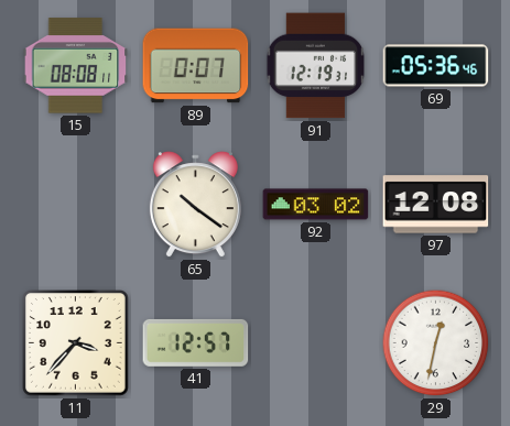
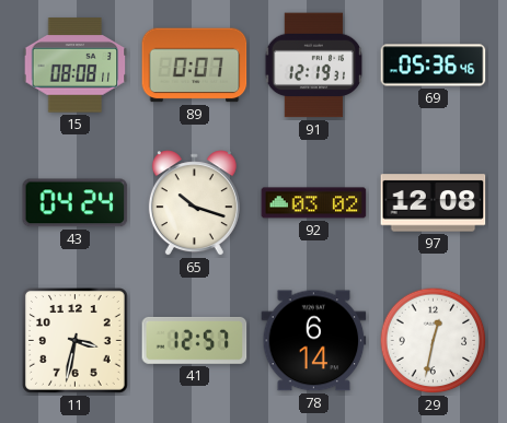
43: none -> 04:24 (76, 203)
65: 10:21 -> 10:18 (194, 203)
11: 3:37 -> 3:32 (76, 341)
78: none -> 6:14 (314, 341)
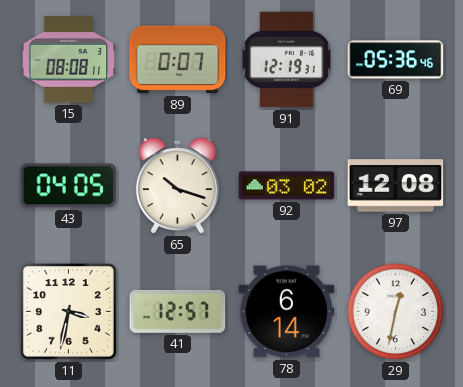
43: 04:24 -> 04:05 (69, 186)
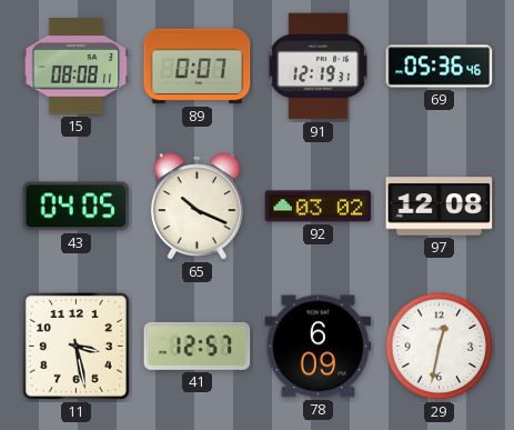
65: 10:18 -> 10:19 (196, 207)
11: 3:32 -> 3:28 (77, 347)
78: 6:14 -> 6:09 (319, 347)
